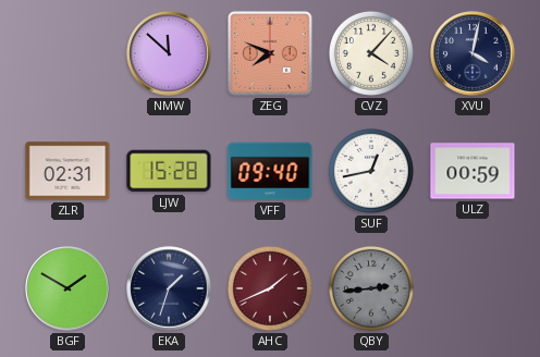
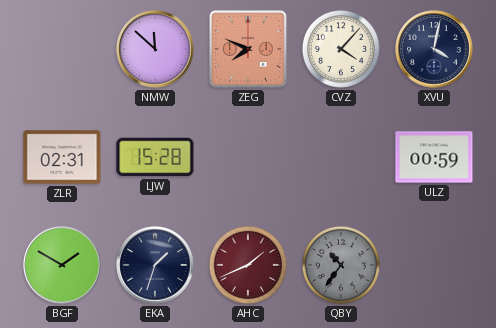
VFF: 09:40 -> none (270, 171)
SUF: 12:43 -> none (371, 171)
QBY: 2:44 -> 10:36 (341, 265)
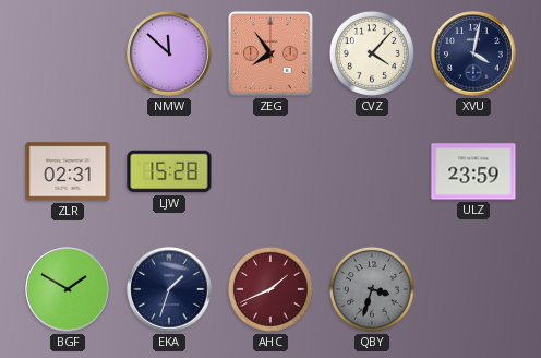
ZEG: 7:49 -> 7:54 (270, 53)
ULZ: 00:59 -> 23:59 (473, 171)
QBY: 10:36 -> 3:33 (372, 289)
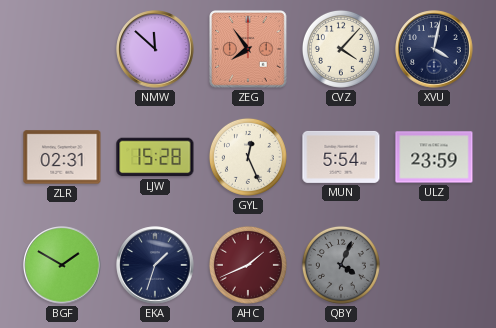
GYL: none -> 12:26 (248, 157)
MUN: none -> 5:54 (341, 157)
QBY: 3:33 -> 4:04 (341, 265)
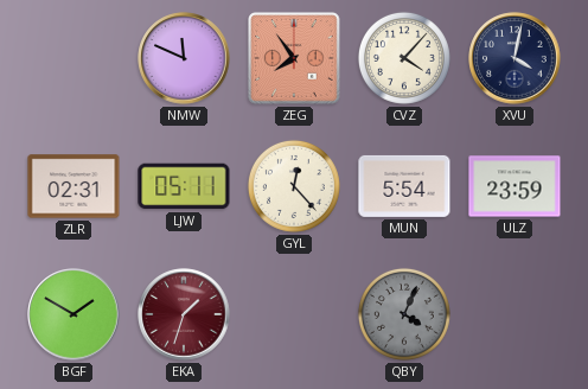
NMW: 11:52 -> 11:49 (184, 58)
LJW: 15:28 -> 05:11 (184, 186)
GYL: 12:26 -> 12:23 (294, 186)
EKA dial: navy -> burgundy (184, 314)
AHC: 1:41 -> none (248, 265)
